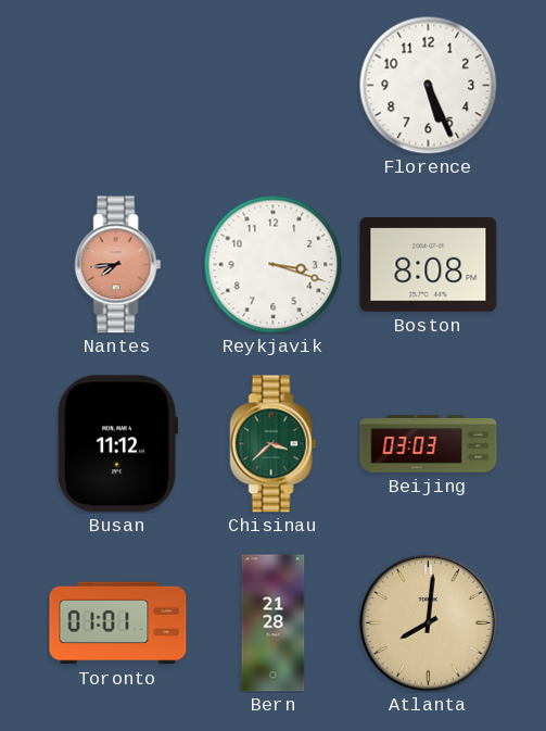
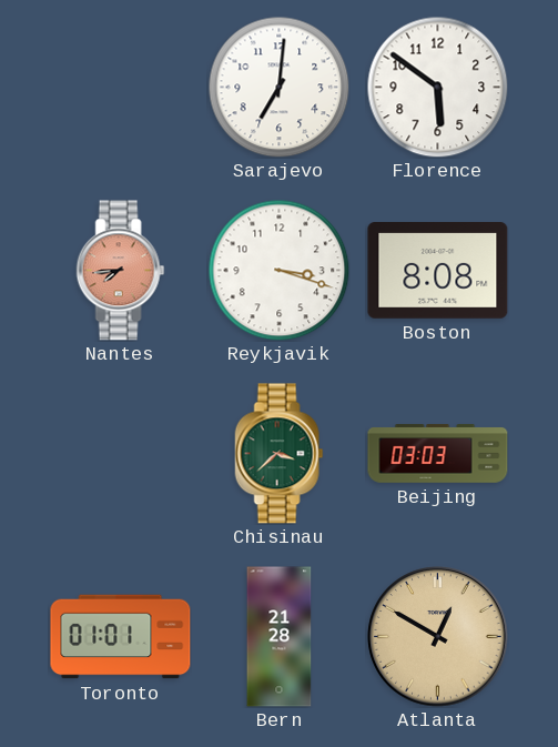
Sarajevo: none -> 7:01 (278, 87)
Florence: 5:26 -> 5:51 (437, 87)
Busan: 11:12 -> none (117, 444)
Atlanta: 8:01 -> 12:50 (438, 637)
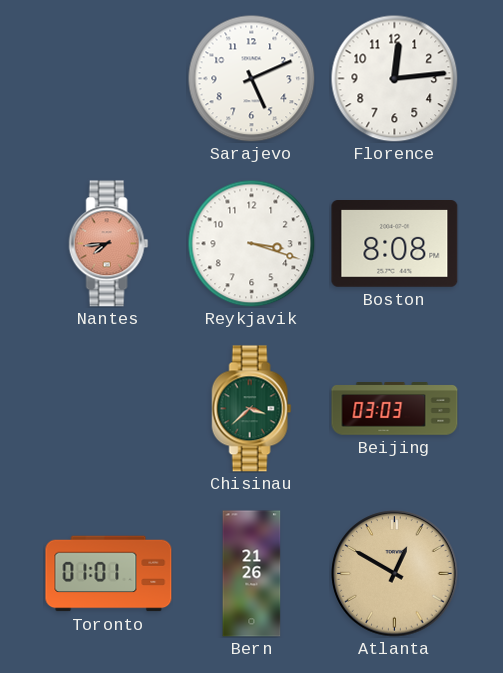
Sarajevo: 7:01 -> 5:11 (251, 78)
Florence: 5:51 -> 12:14 (394, 78)
Bern: 21:28 -> 21:26 (252, 574)
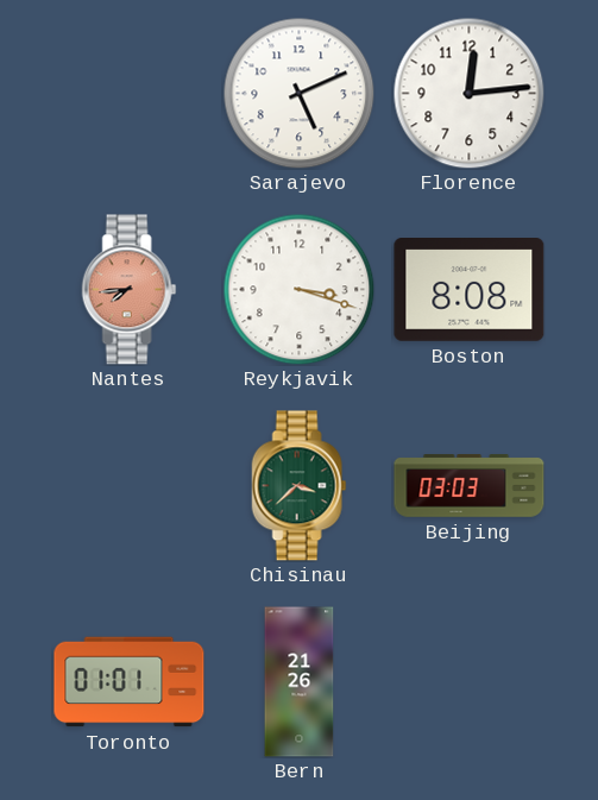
Atlanta: 12:50 -> none (395, 574)
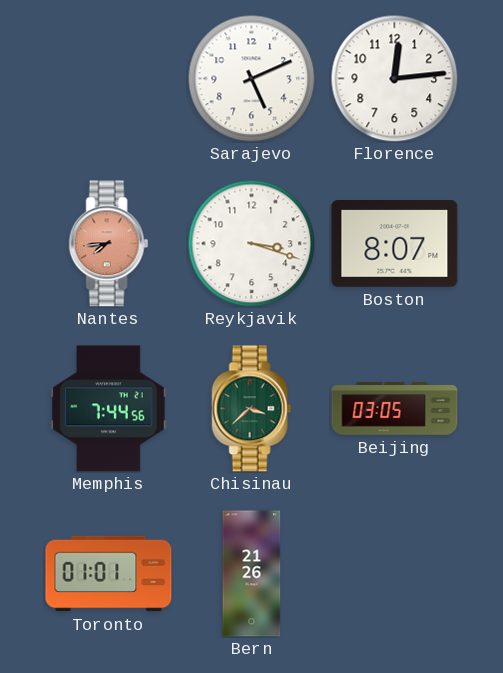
Boston: 8:08 -> 8:07 (395, 244)
Memphis: none -> 7:44 (109, 409)
Beijing: 03:03 -> 03:05 (395, 409)
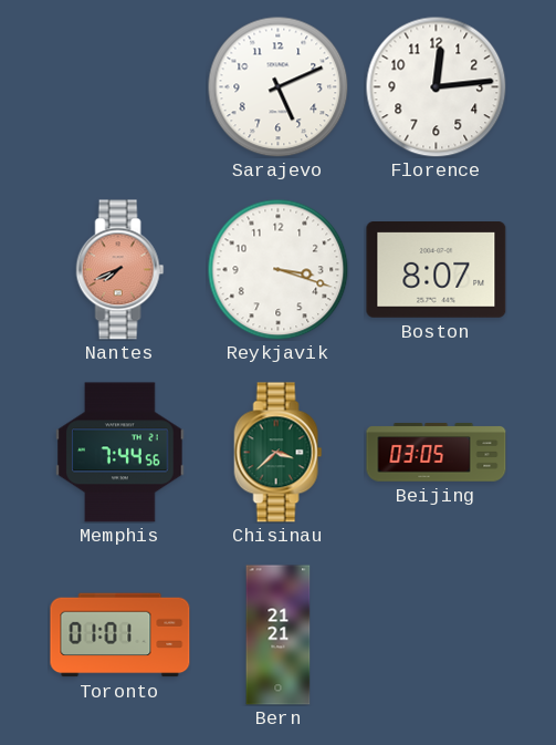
Nantes: 7:44 -> 7:41 (120, 270)
Bern: 21:26 -> 21:21 (279, 635)
